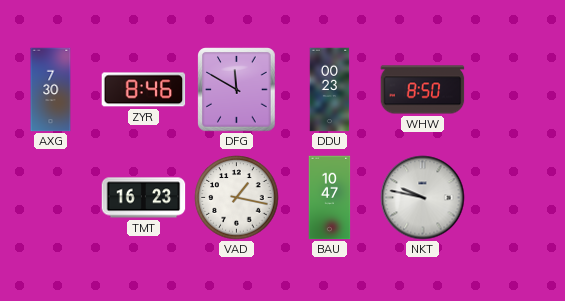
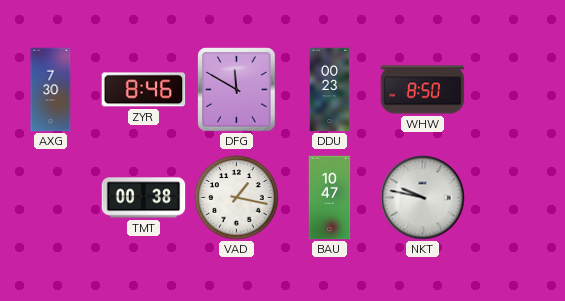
TMT: 16:23 -> 00:38 (144, 198)
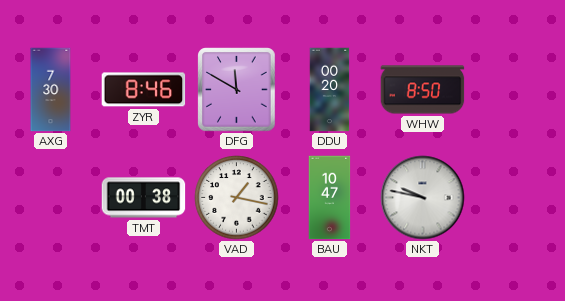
DDU: 00:23 -> 00:20 (330, 90)
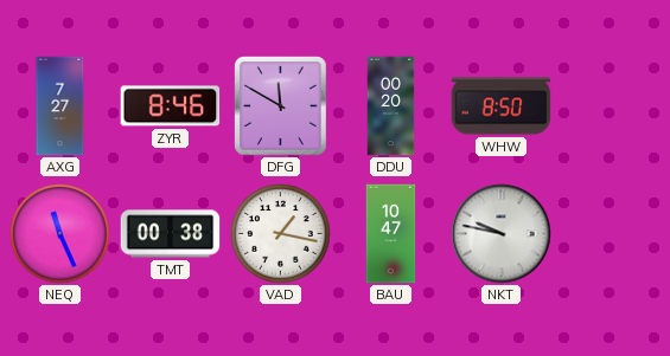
AXG: 7:30 -> 7:27 (60, 106)
NEQ: none -> 11:26 (60, 234)
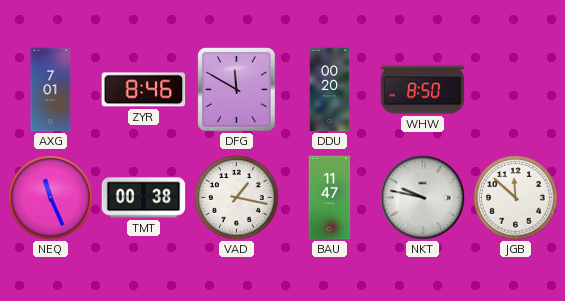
AXG: 7:27 -> 7:01 (51, 90)
BAU: 10:47 -> 11:47 (330, 198)
JGB: none -> 11:52 (516, 198)
